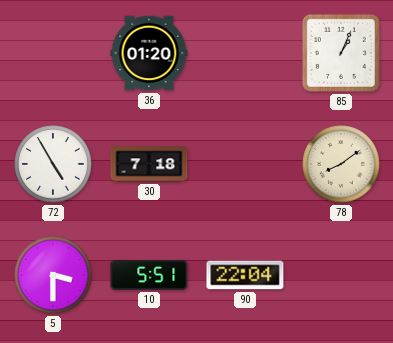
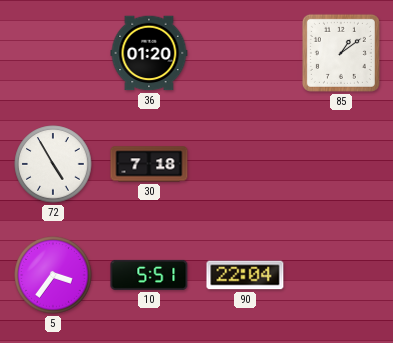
85: 1:04 -> 1:09 (341, 53)
78: 8:09 -> none (341, 164)
5: 3:30 -> 3:36 (53, 275)
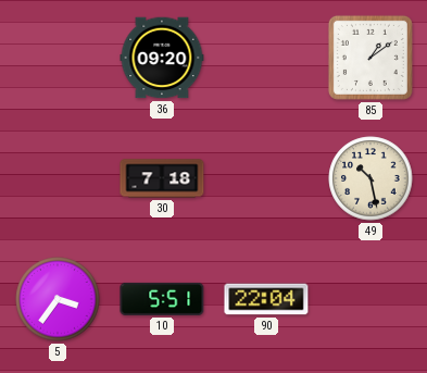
36: 01:20 -> 09:20 (162, 58)
72: 4:55 -> none (53, 164)
49: none -> 10:28 (371, 178)
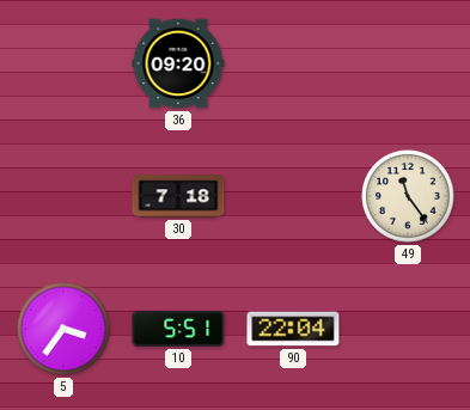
85: 1:09 -> none (371, 58)
49: 10:28 -> 11:24 (408, 196)
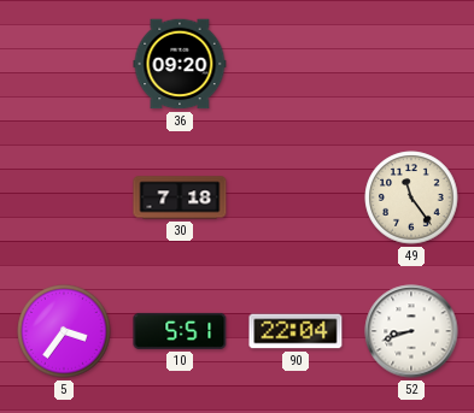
52: none -> 8:42 (411, 331)
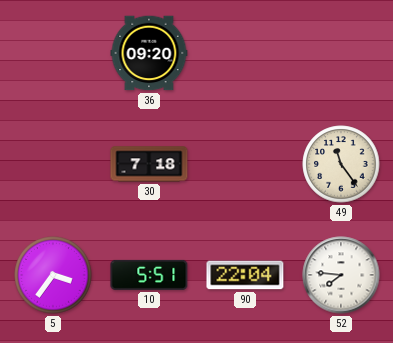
52: 8:42 -> 7:46 (341, 275)
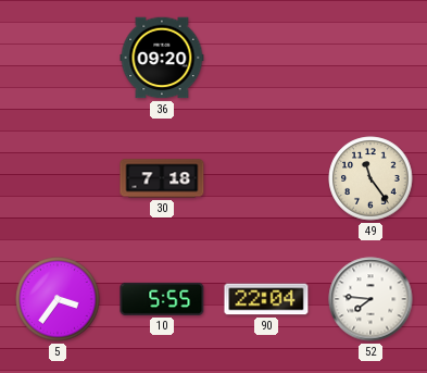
10: 5:51 -> 5:55 (162, 299)
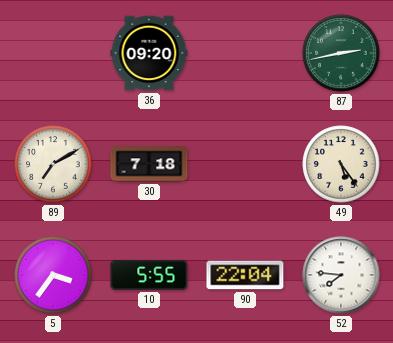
87: none -> 2:43 (341, 53)
89: none -> 7:10 (53, 164)
49: 11:24 -> 5:24 (341, 164)
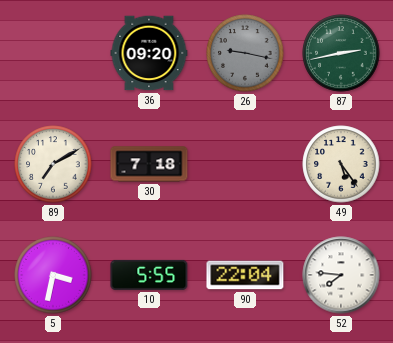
26: none -> 9:17 (245, 53)
5: 3:36 -> 3:32 (53, 275)
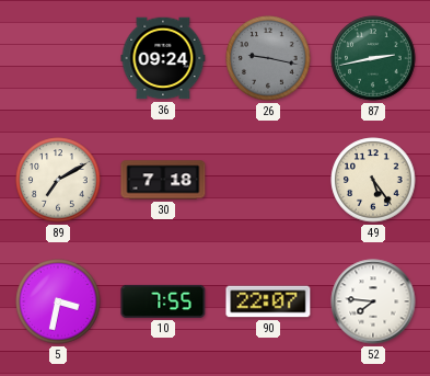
36: 09:20 -> 09:24 (163, 58)
10: 5:55 -> 7:55 (163, 301)
90: 22:04 -> 22:07 (268, 301)
